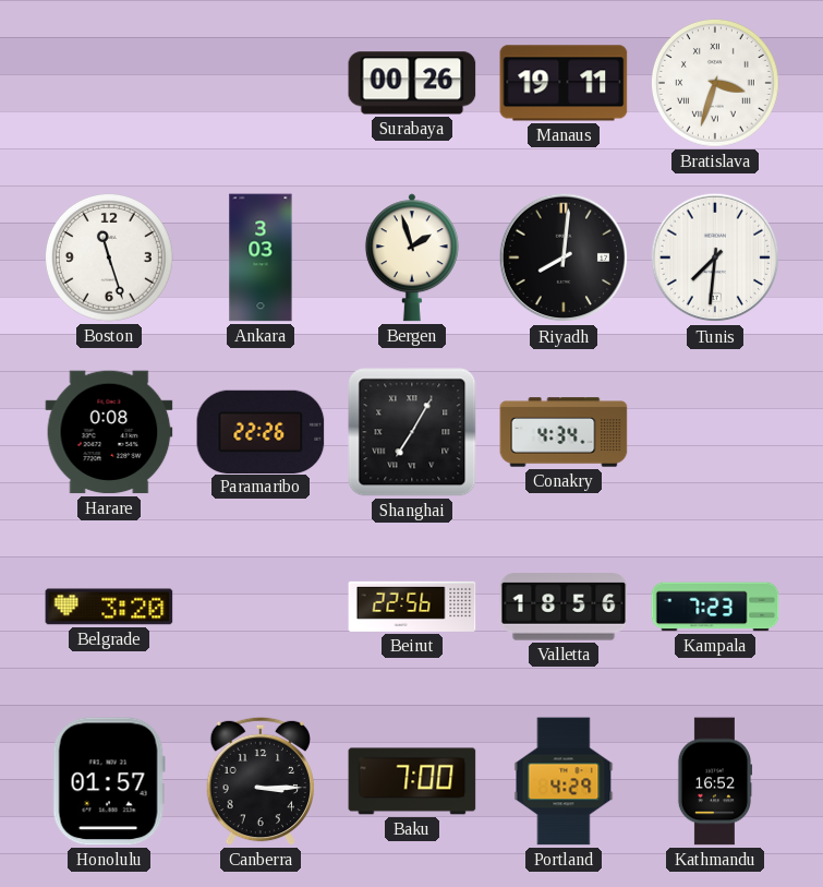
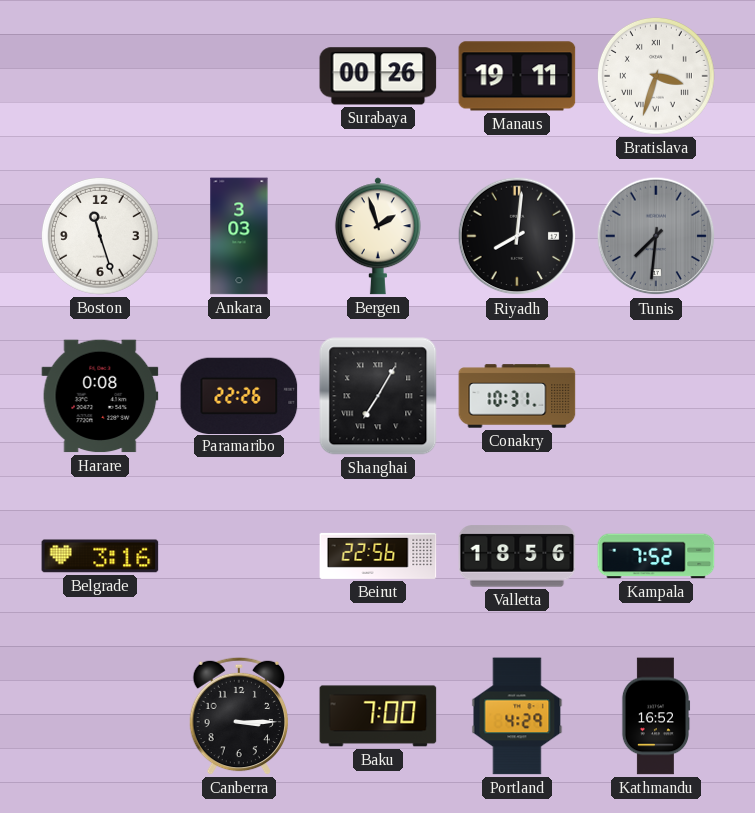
Tunis dial: white -> grey (656, 236)
Conakry: 4:34 -> 10:31 (517, 396)
Belgrade: 3:20 -> 3:16 (100, 556)
Kampala: 7:23 -> 7:52 (656, 556)
Honolulu: 01:57 -> none (109, 781)
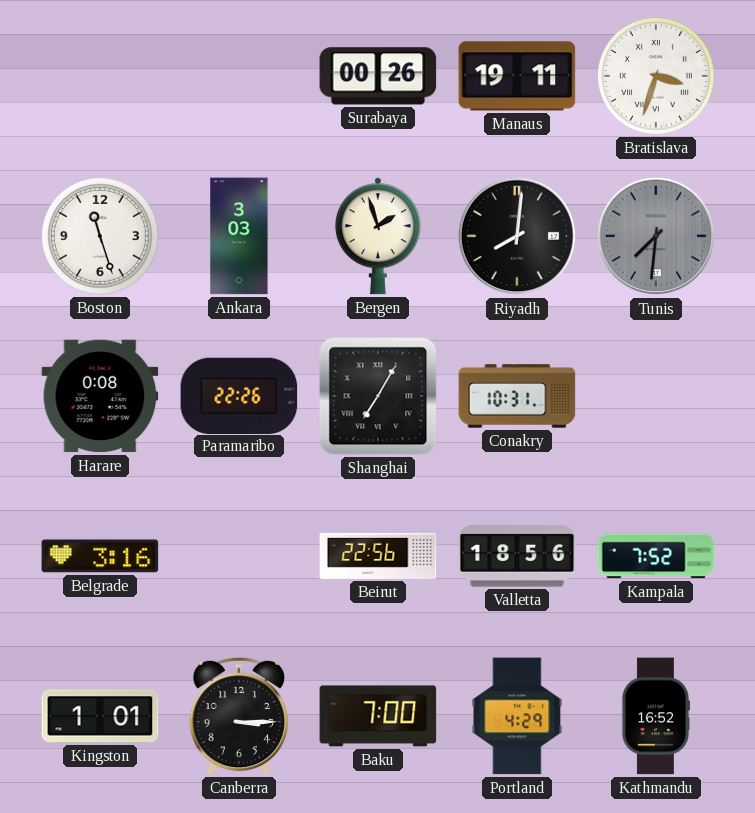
Kingston: none -> 1:01 (100, 716)
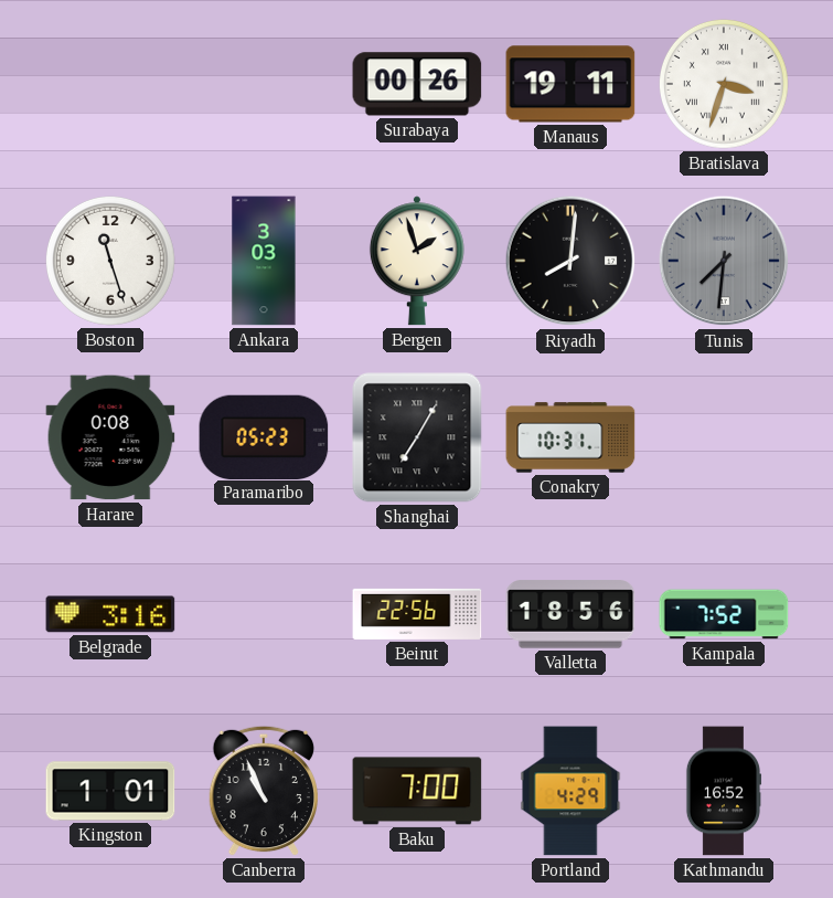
Paramaribo: 22:26 -> 05:23 (264, 436)
Canberra: 3:15 -> 10:56 (263, 791)
